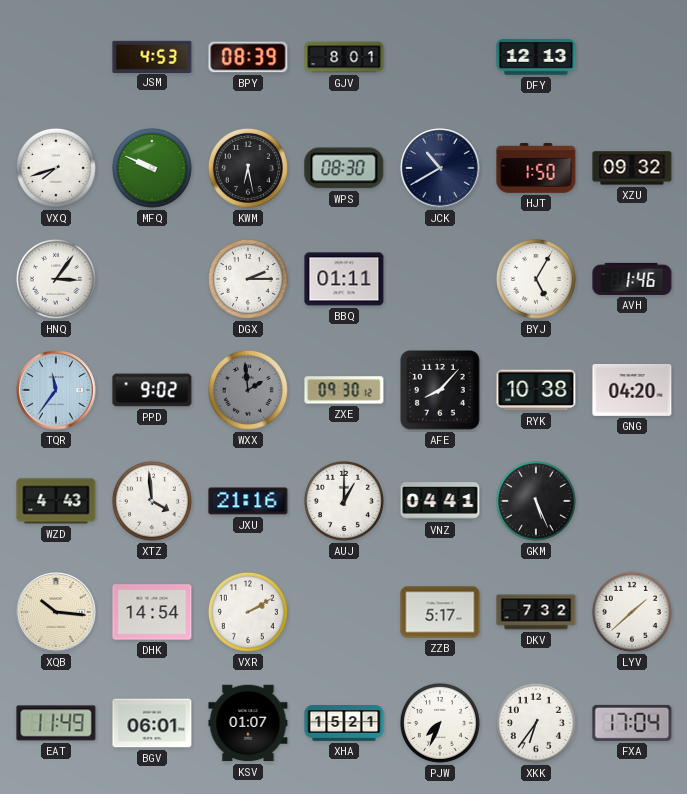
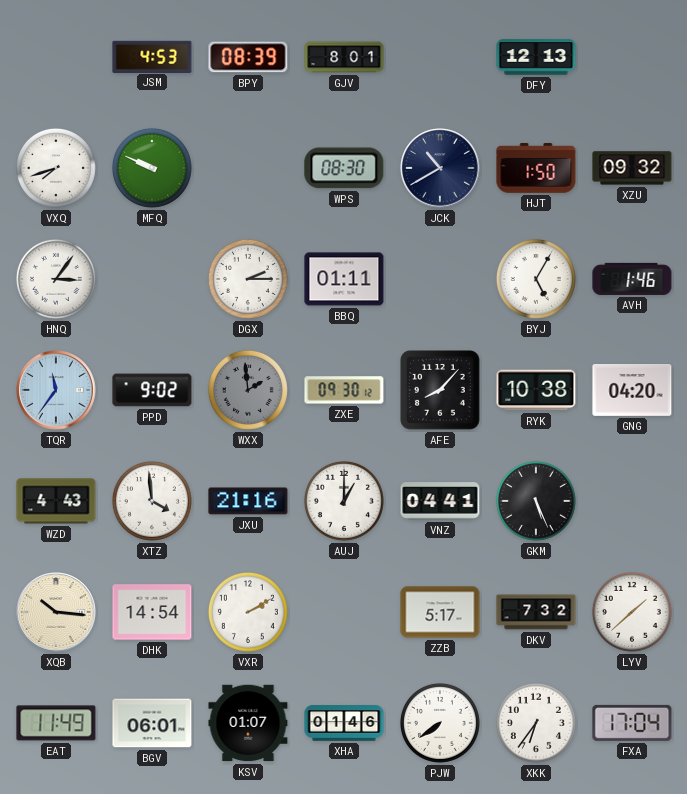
KWM: 6:28 -> none (248, 168)
XHA: 15:21 -> 01:46 (344, 723)
PJW: 7:34 -> 7:39 (440, 723)
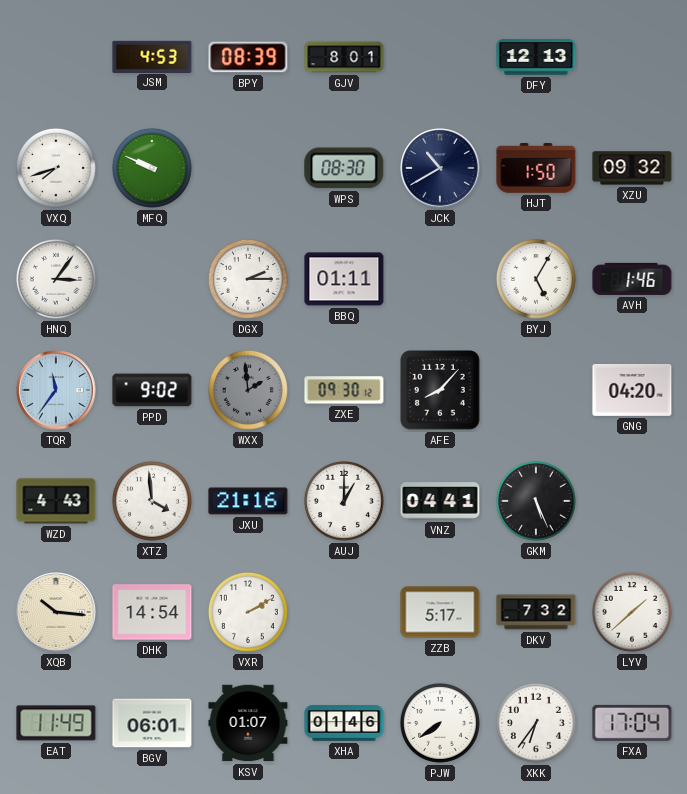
RYK: 10:38 -> none (536, 390)
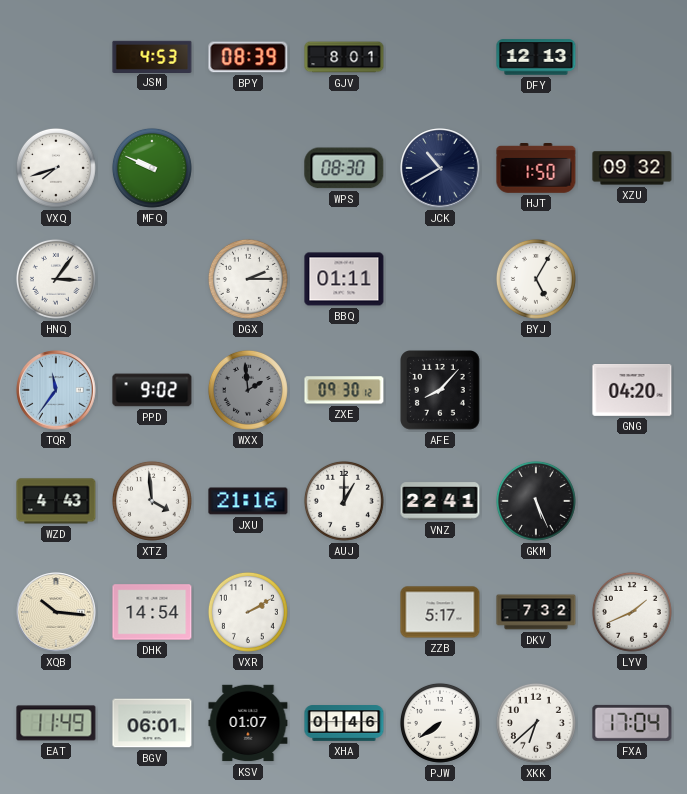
AVH: 1:46 -> none (632, 279)
VNZ: 04:41 -> 22:41 (440, 501)
LYV: 1:38 -> 1:41 (632, 612)
XKK: 6:36 -> 6:38 (536, 723)
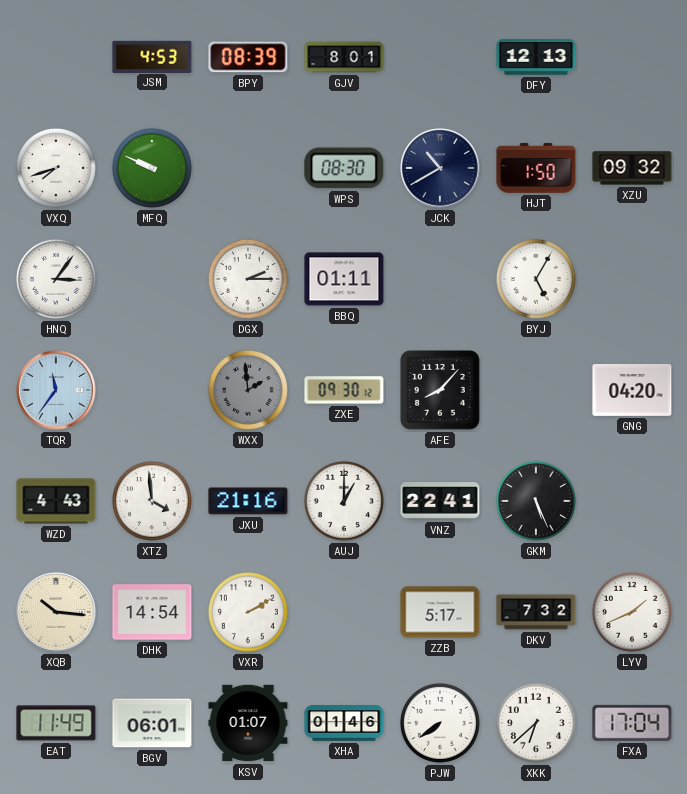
PPD: 9:02 -> none (152, 390)
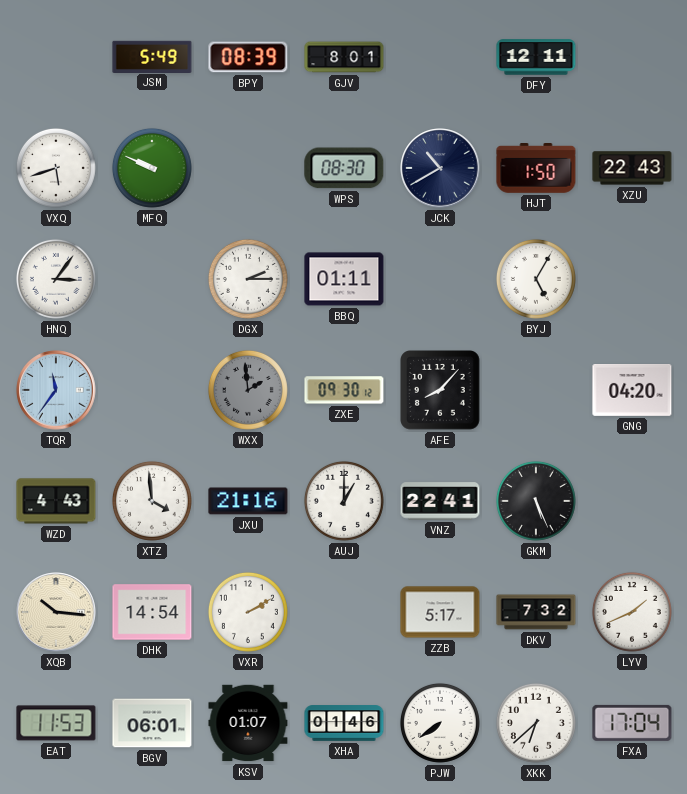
JSM: 4:53 -> 5:49 (152, 56)
DFY: 12:13 -> 12:11 (536, 57)
VXQ: 7:42 -> 5:42 (56, 168)
XZU: 09:32 -> 22:43 (632, 168)
EAT: 11:49 -> 11:53 (56, 723)
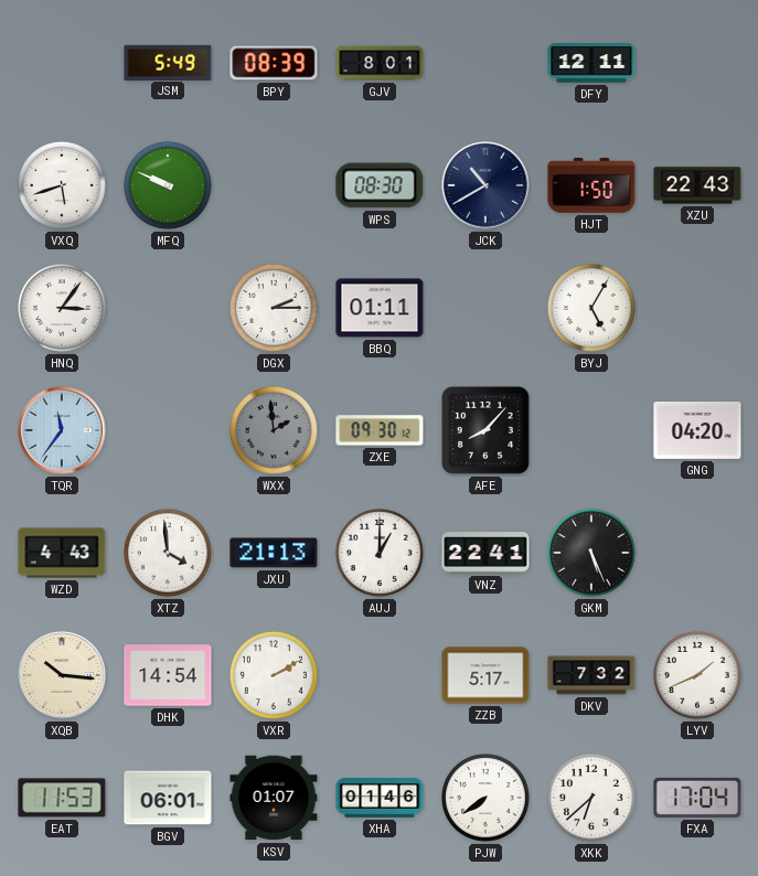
JXU: 21:16 -> 21:13 (274, 553)
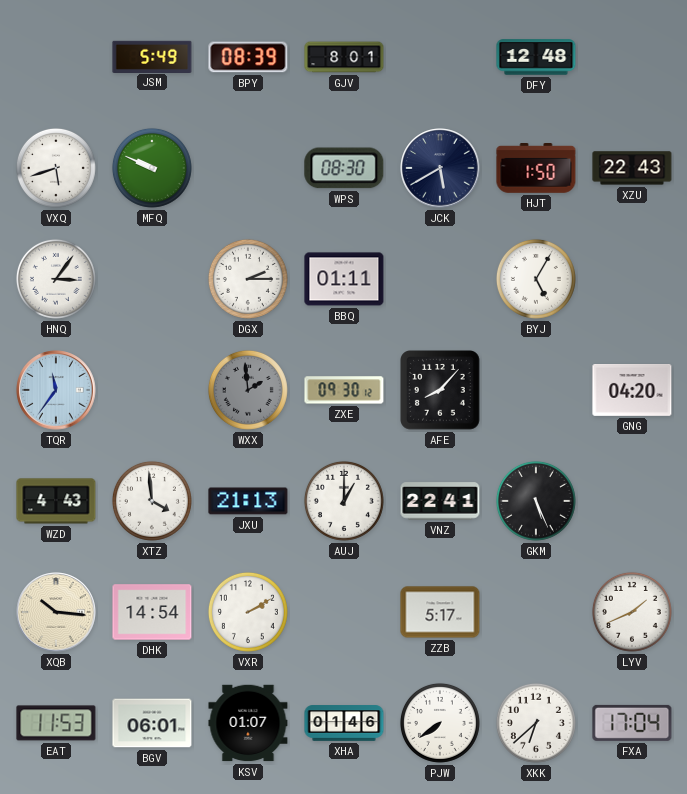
DFY: 12:11 -> 12:48 (536, 57)
JCK: 10:40 -> 5:40 (440, 168)
DKV: 7:32 -> none (591, 675)
